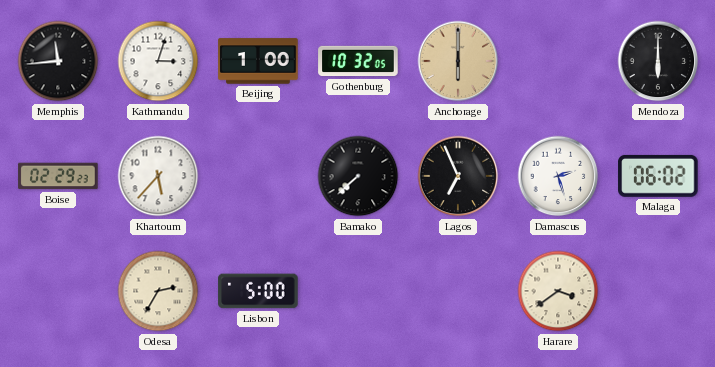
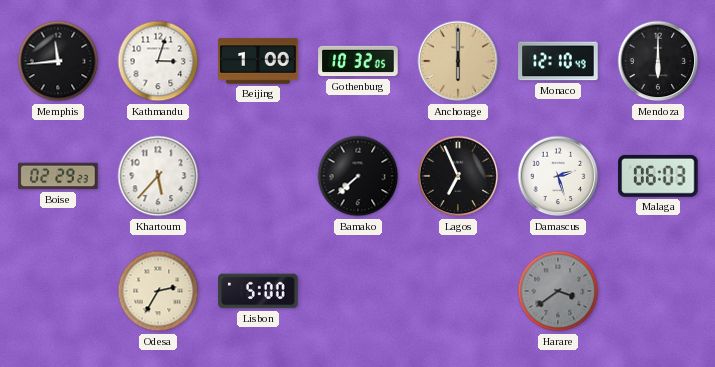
Monaco: none -> 12:10 (558, 61)
Malaga: 06:02 -> 06:03 (658, 176)
Harare dial: cream -> grey (558, 291)
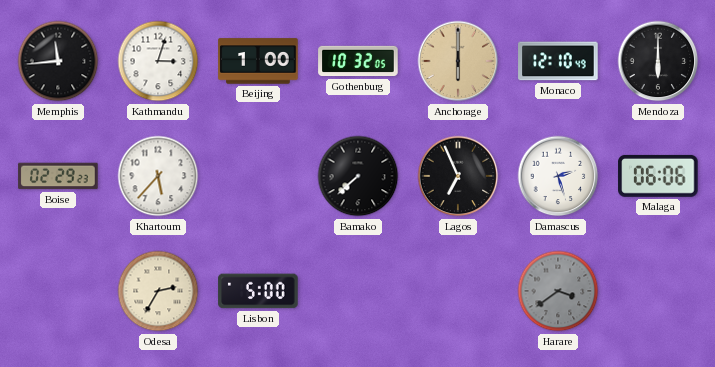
Malaga: 06:03 -> 06:06 (658, 176)
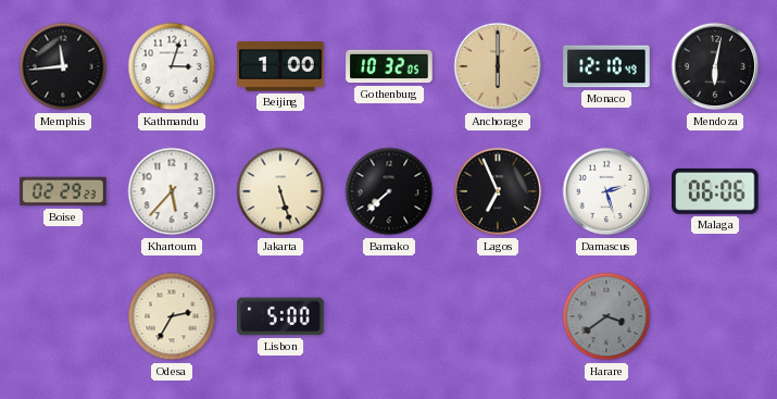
Mendoza: 6:00 -> 6:02 (715, 66)
Jakarta: none -> 5:27 (280, 191)
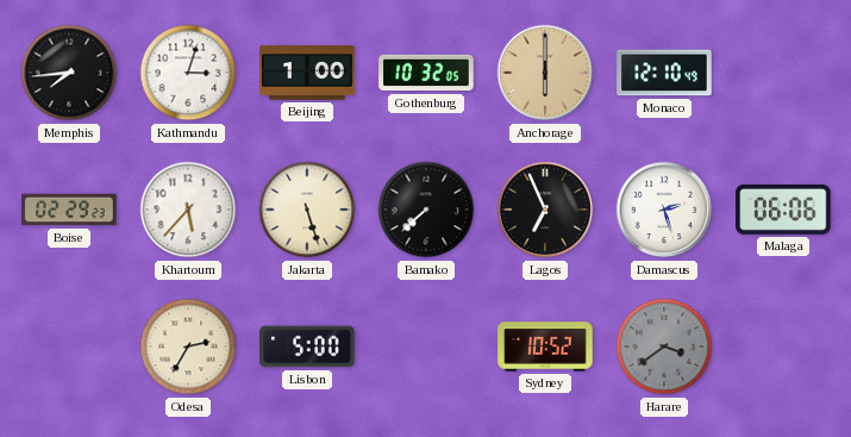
Memphis: 11:44 -> 7:44 (69, 73)
Mendoza: 6:02 -> none (715, 66)
Sydney: none -> 10:52 (545, 347)
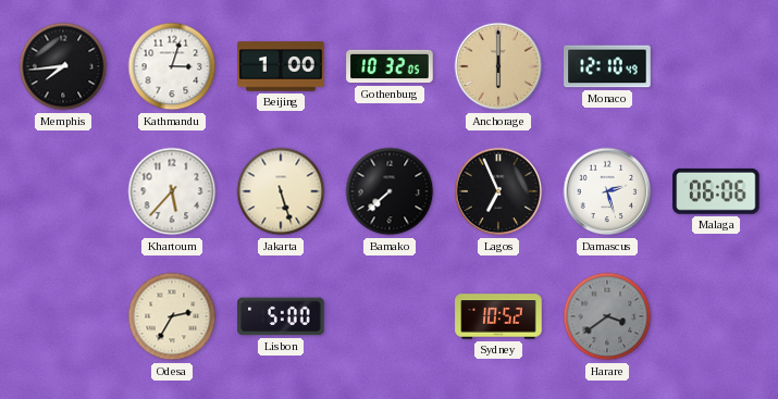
Boise: 02:29 -> none (69, 210)
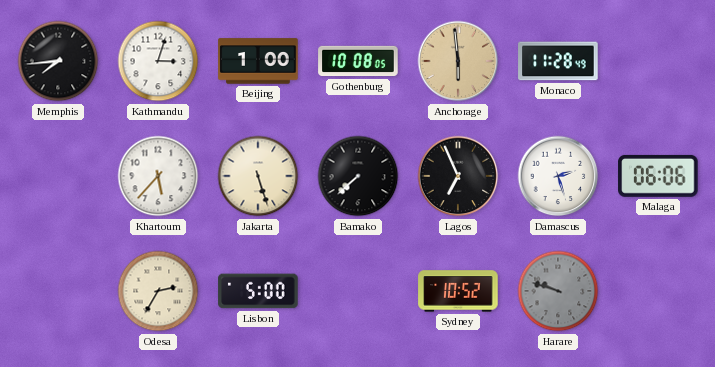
Gothenburg: 10:32 -> 10:08 (358, 61)
Anchorage: 6:00 -> 5:59 (458, 61)
Monaco: 12:10 -> 11:28 (558, 61)
Harare: 3:39 -> 9:48 (558, 291)
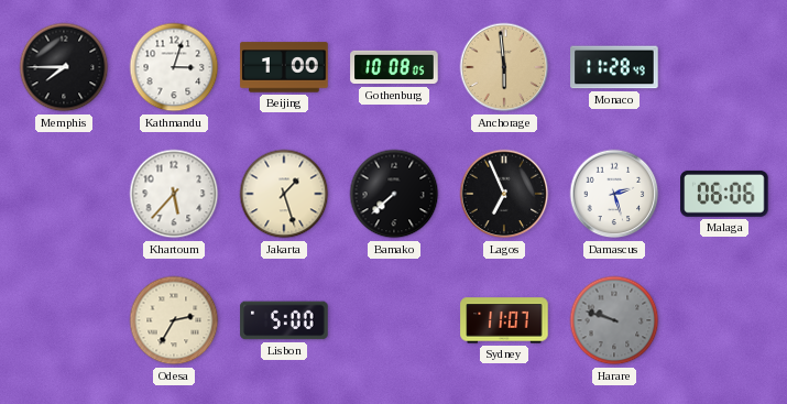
Memphis: 7:44 -> 7:45 (64, 67)
Jakarta: 5:27 -> 1:27 (284, 194)
Sydney: 10:52 -> 11:07 (504, 320)
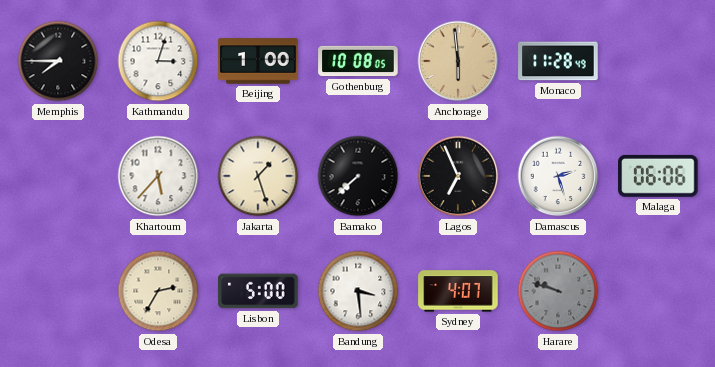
Bandung: none -> 3:29 (358, 291)
Sydney: 11:07 -> 4:07 (458, 291)
